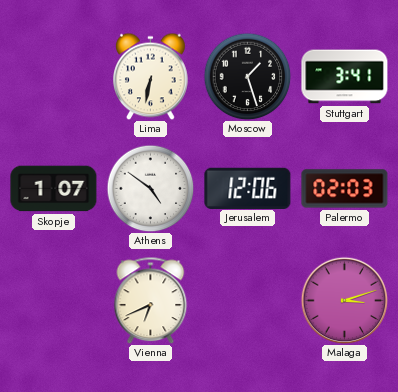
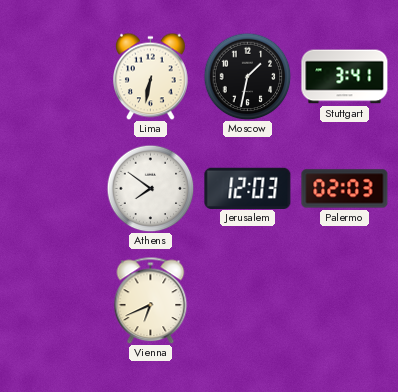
Moscow: 1:27 -> 1:32 (247, 76)
Skopje: 1:07 -> none (54, 189)
Athens: 4:51 -> 7:51 (150, 188)
Jerusalem: 12:06 -> 12:03 (248, 188)
Malaga: 3:12 -> none (344, 300)
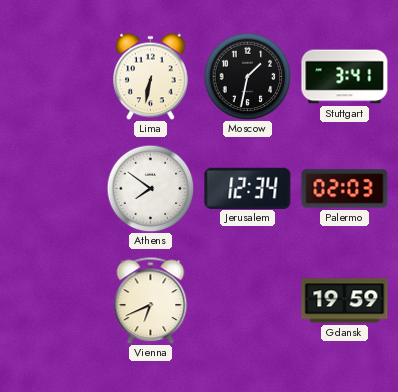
Jerusalem: 12:03 -> 12:34 (248, 188)
Gdansk: none -> 19:59 (345, 301)
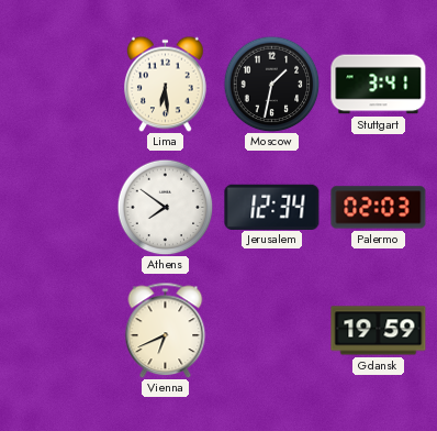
Lima: 6:32 -> 6:29 (166, 84)
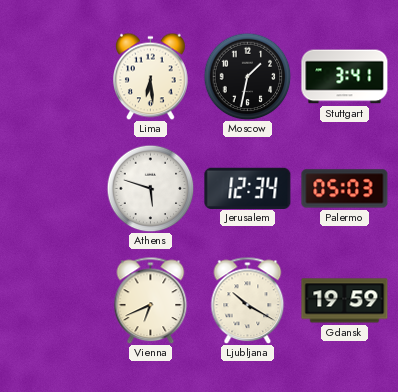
Athens: 7:51 -> 5:48 (150, 188)
Palermo: 02:03 -> 05:03 (345, 189)
Ljubljana: none -> 10:20 (248, 300)
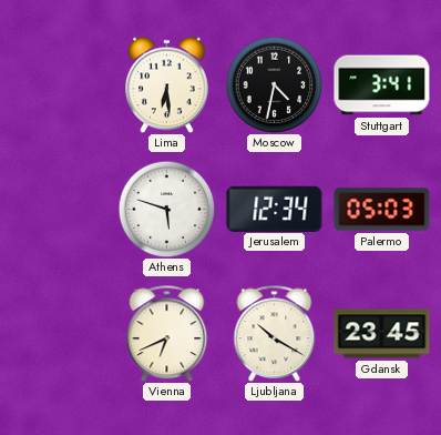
Moscow: 1:32 -> 4:32 (274, 84)
Gdansk: 19:59 -> 23:45 (382, 334)
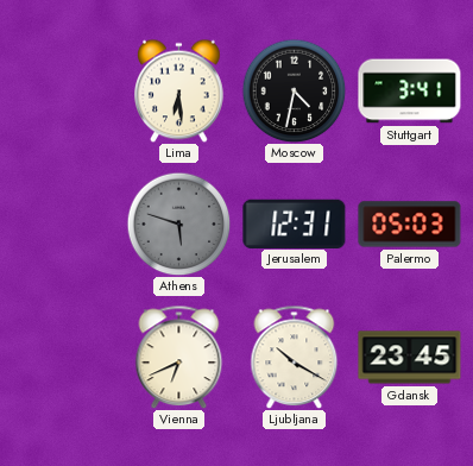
Athens dial: white -> grey (178, 223)
Jerusalem: 12:34 -> 12:31 (295, 223)
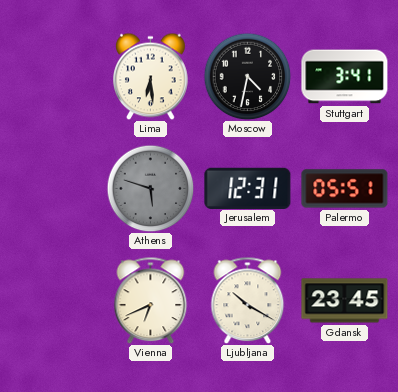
Palermo: 05:03 -> 05:51 (345, 189)
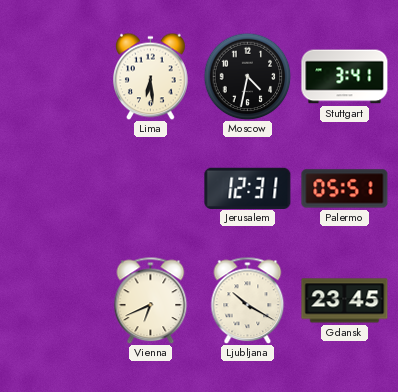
Athens: 5:48 -> none (150, 188)
